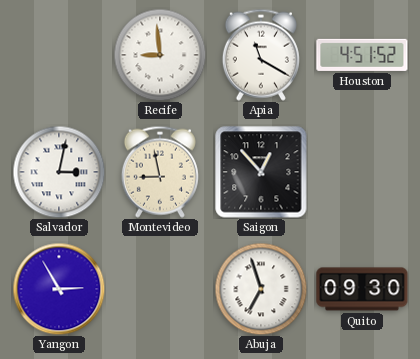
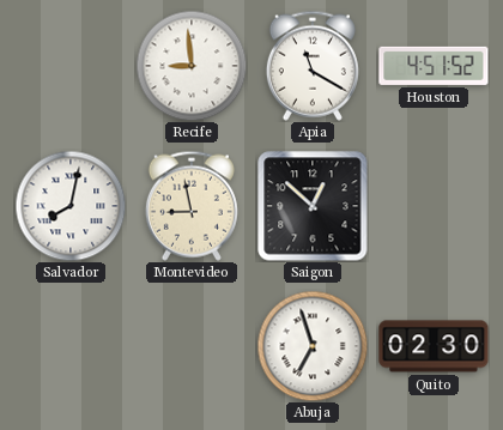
Salvador: 3:02 -> 8:02 (71, 206)
Saigon: 12:53 -> 12:52 (313, 206)
Yangon: 2:55 -> none (59, 289)
Quito: 09:30 -> 02:30 (434, 346)
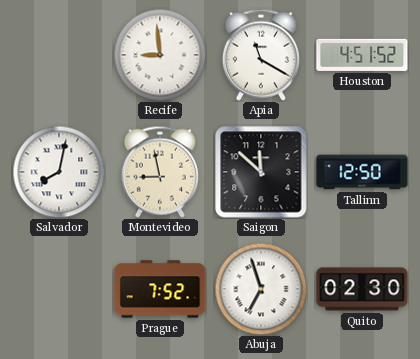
Saigon: 12:52 -> 11:52 (261, 172)
Tallinn: none -> 12:50 (362, 172)
Prague: none -> 7:52 (160, 289)
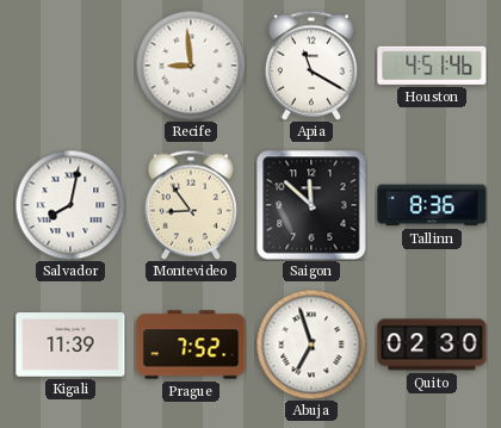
Houston: 4:51:52 -> 4:51:46 (432, 66)
Montevideo: 8:58 -> 8:54 (191, 205)
Tallinn: 12:50 -> 8:36 (432, 205)
Kigali: none -> 11:39 (70, 345)
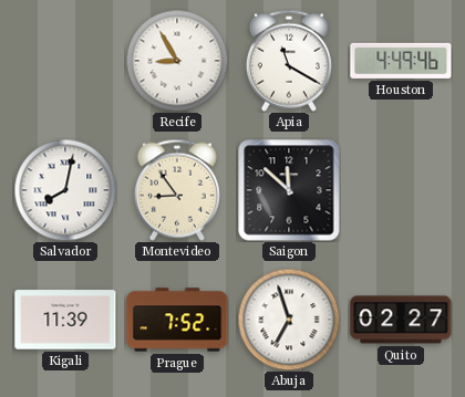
Recife: 8:59 -> 8:55 (177, 61)
Houston: 4:51 -> 4:49 (401, 61)
Tallinn: 8:36 -> none (432, 205)
Quito: 02:30 -> 02:27 (401, 320)
